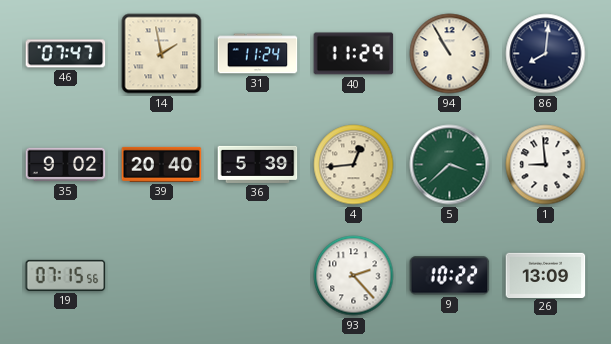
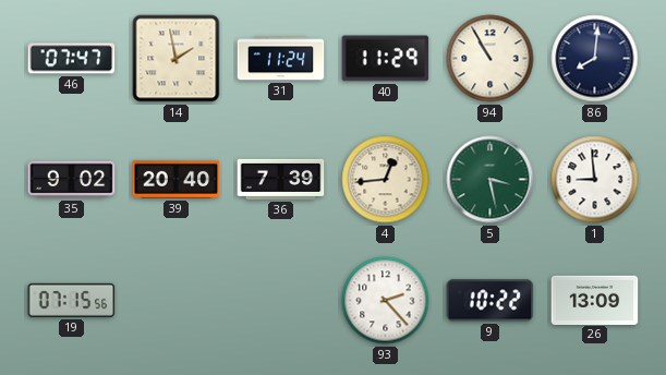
36: 5:39 -> 7:39 (281, 179)
5: 3:38 -> 3:28 (491, 180)
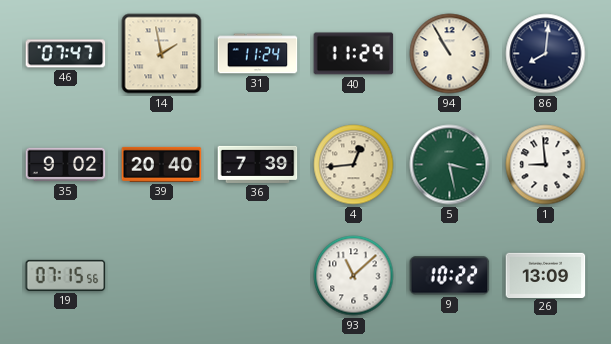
93: 2:23 -> 11:08 (354, 276)
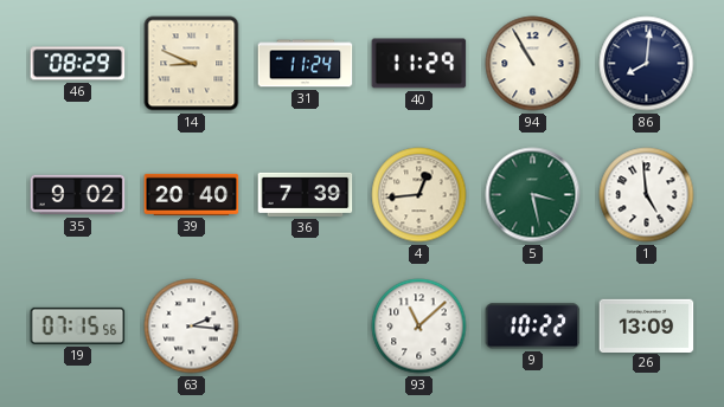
46: 07:47 -> 08:29 (78, 64)
14: 1:58 -> 8:49 (192, 64)
1: 8:59 -> 4:59 (647, 195)
63: none -> 2:16 (192, 327)
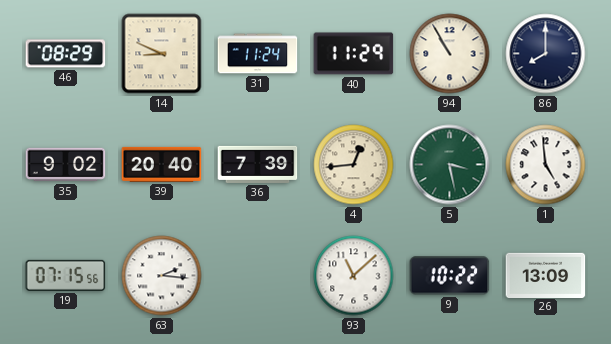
86: 8:01 -> 8:00 (546, 54)
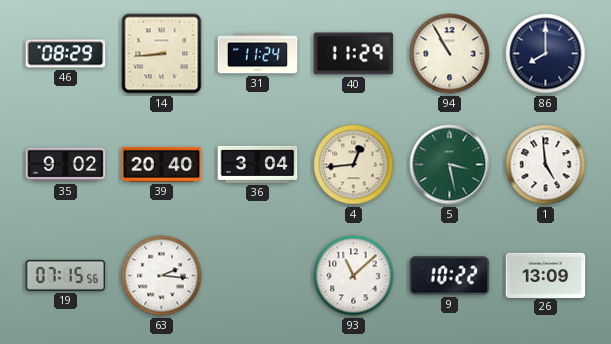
14: 8:49 -> 8:44 (162, 54)
36: 7:39 -> 3:04 (258, 164)
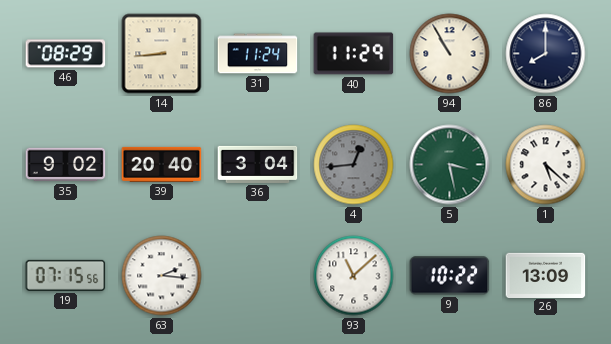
4 dial: cream -> grey (354, 165)
1: 4:59 -> 5:22 (546, 165)
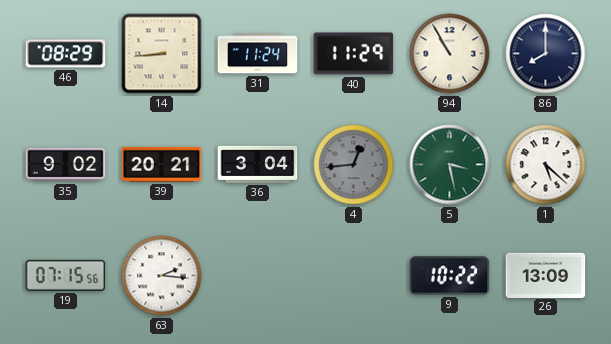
39: 20:40 -> 20:21 (162, 164)
93: 11:08 -> none (354, 276)
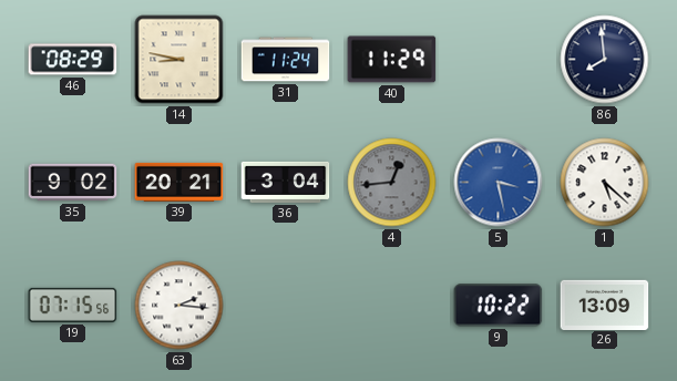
14: 8:44 -> 8:47 (179, 60)
94: 10:55 -> none (450, 54)
86: 8:00 -> 7:59 (605, 60)
5 dial: green -> blue (499, 183)
